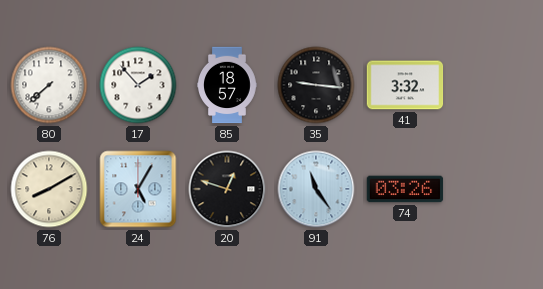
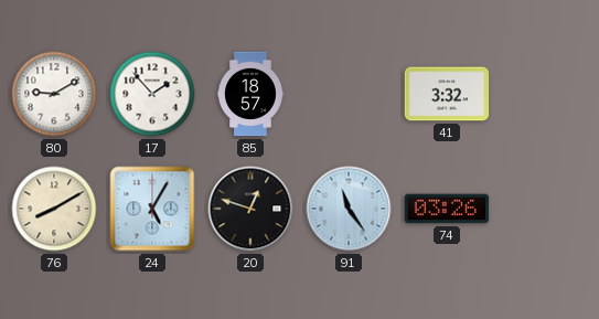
80: 7:38 -> 9:10 (54, 94)
35: 9:16 -> none (316, 85)
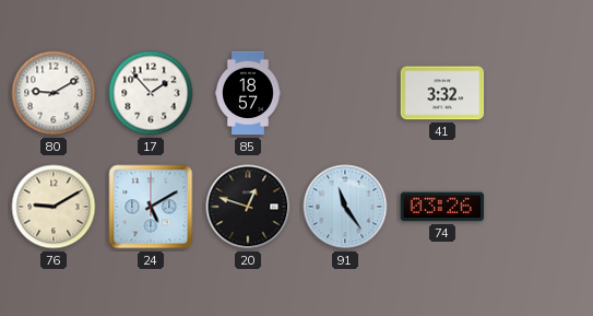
76: 8:10 -> 9:10 (54, 207)
24: 5:05 -> 5:10 (151, 207)
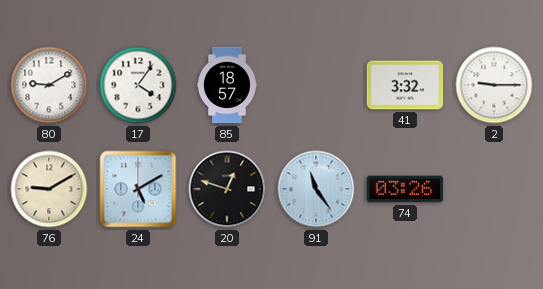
17: 1:53 -> 4:06 (138, 85)
2: none -> 9:15 (494, 85)
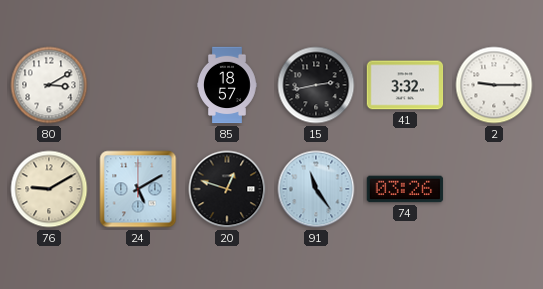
80: 9:10 -> 3:10 (49, 85)
17: 4:06 -> none (138, 85)
15: none -> 2:43 (316, 85)
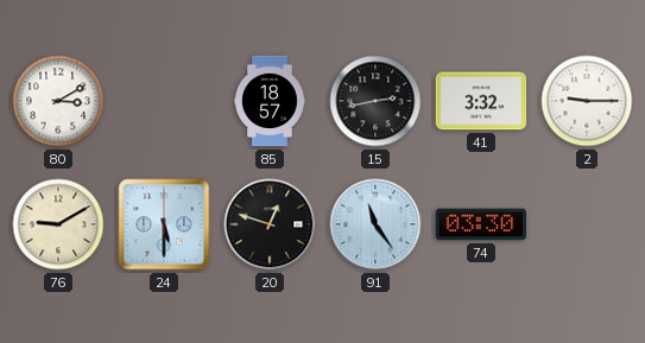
24: 5:10 -> 5:30 (164, 224)
74: 03:26 -> 03:30 (481, 224)
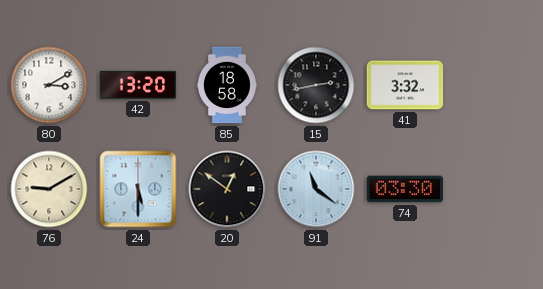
42: none -> 13:20 (138, 85)
85: 18:57 -> 18:58 (228, 85)
2: 9:15 -> none (587, 101)
20: 12:48 -> 12:51 (227, 189)
91: 11:24 -> 11:21 (316, 189)
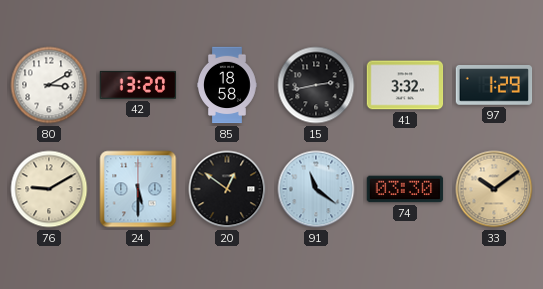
97: none -> 1:29 (494, 86)
33: none -> 10:09 (494, 189)
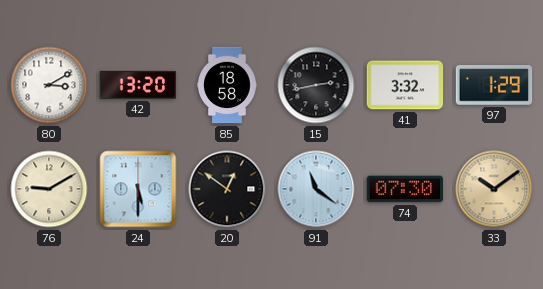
74: 03:30 -> 07:30 (405, 189)
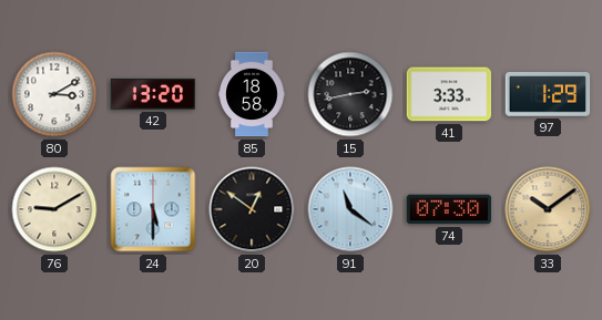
41: 3:32 -> 3:33 (449, 94)
